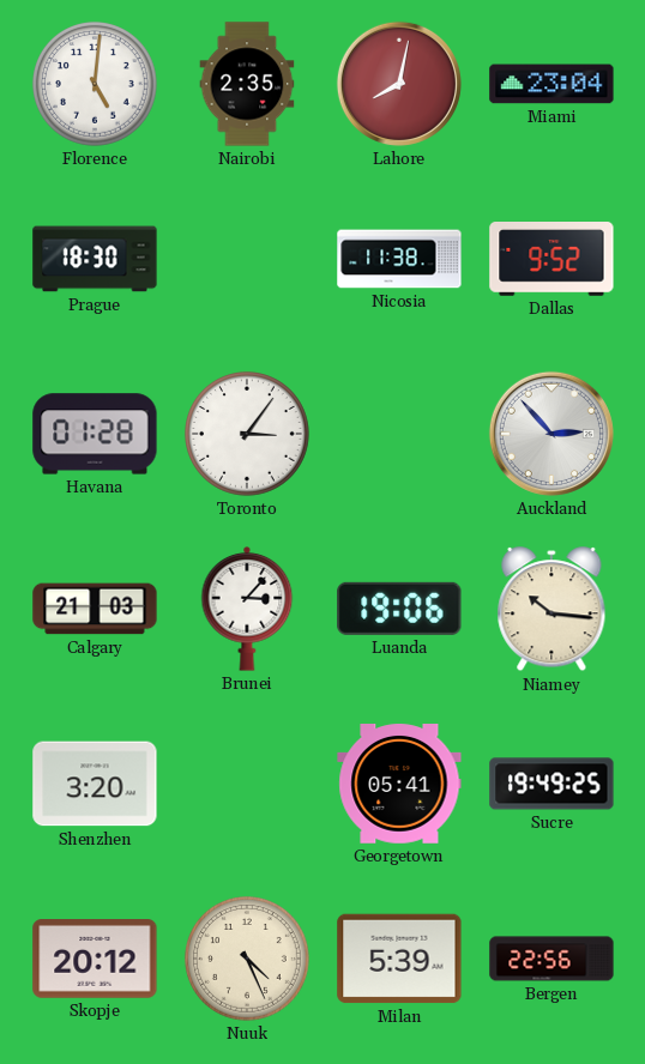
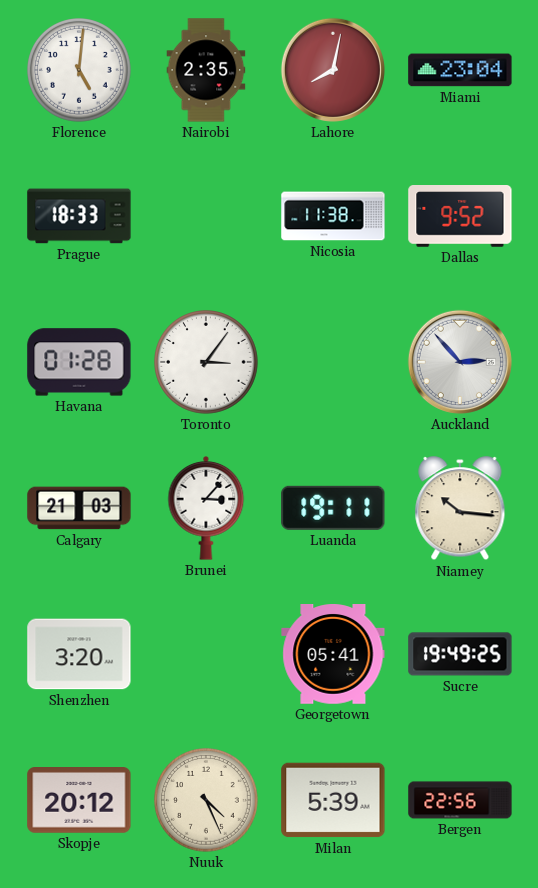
Prague: 18:30 -> 18:33 (79, 216)
Luanda: 19:06 -> 19:11 (333, 508)
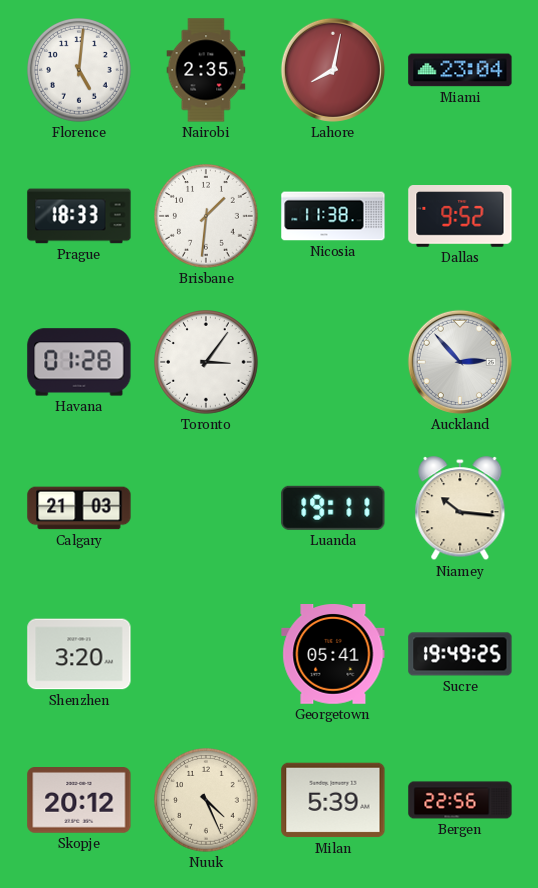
Brisbane: none -> 1:31 (207, 217)
Brunei: 3:07 -> none (206, 509)
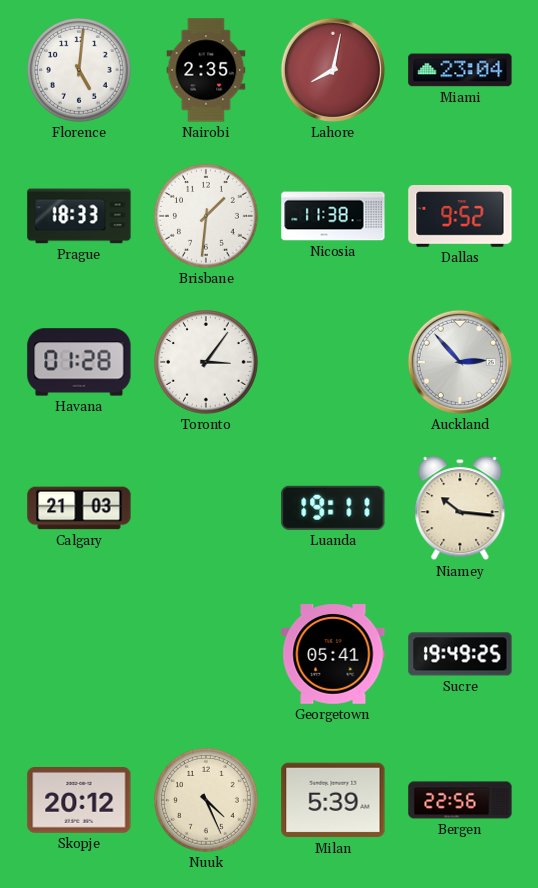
Shenzhen: 3:20 -> none (79, 654)
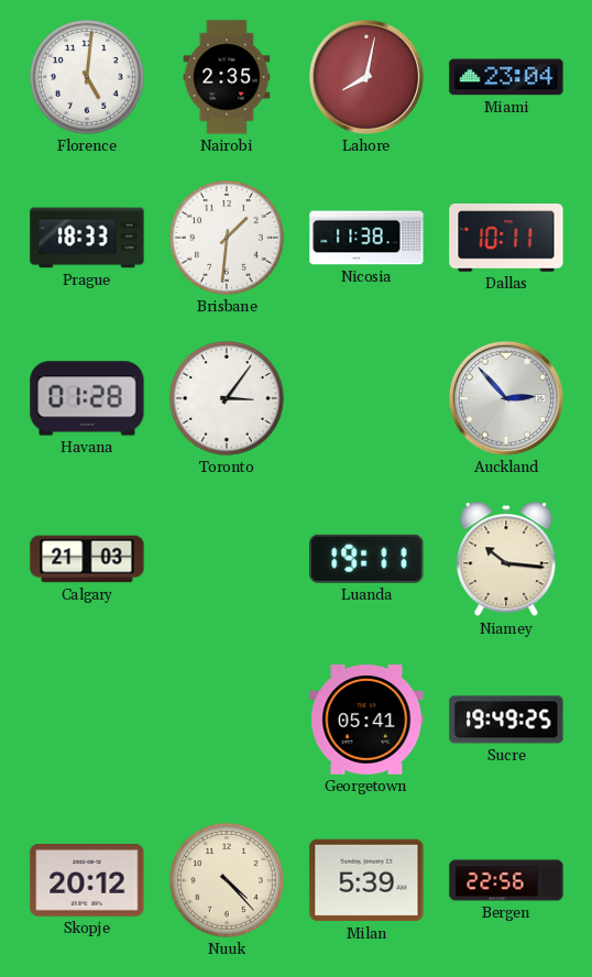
Dallas: 9:52 -> 10:11 (506, 238)
Nuuk: 4:26 -> 4:23 (228, 881)
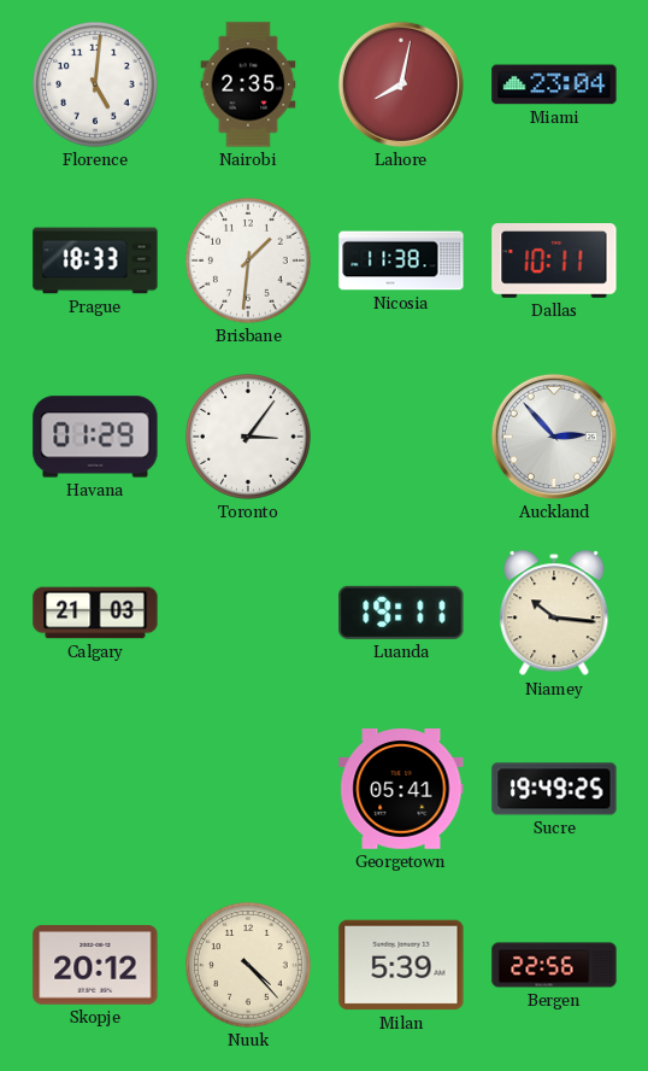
Havana: 01:28 -> 01:29 (95, 437)
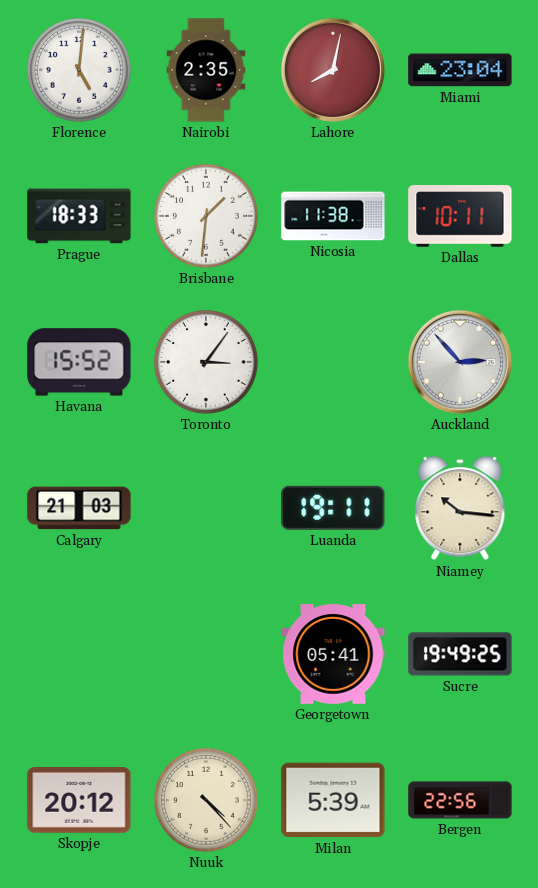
Havana: 01:29 -> 15:52 (79, 362)
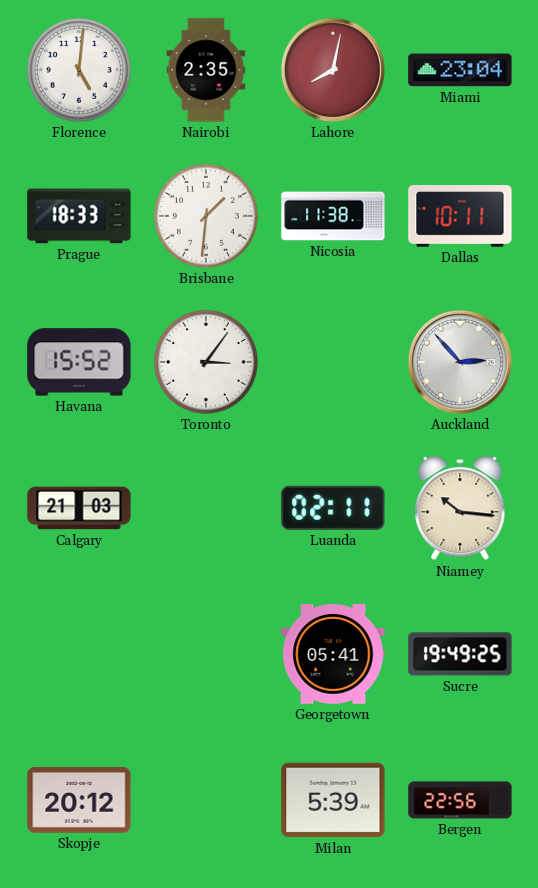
Luanda: 19:11 -> 02:11 (333, 508)
Nuuk: 4:23 -> none (207, 801)
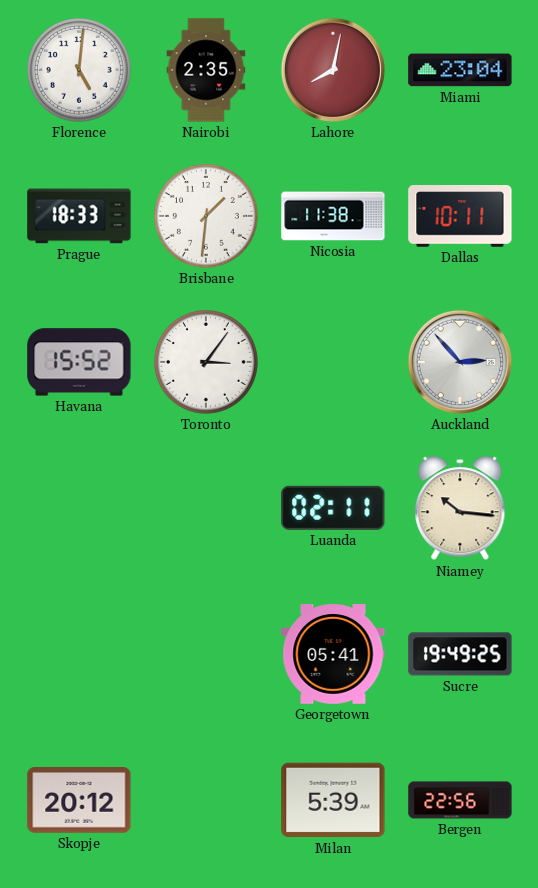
Calgary: 21:03 -> none (79, 508)
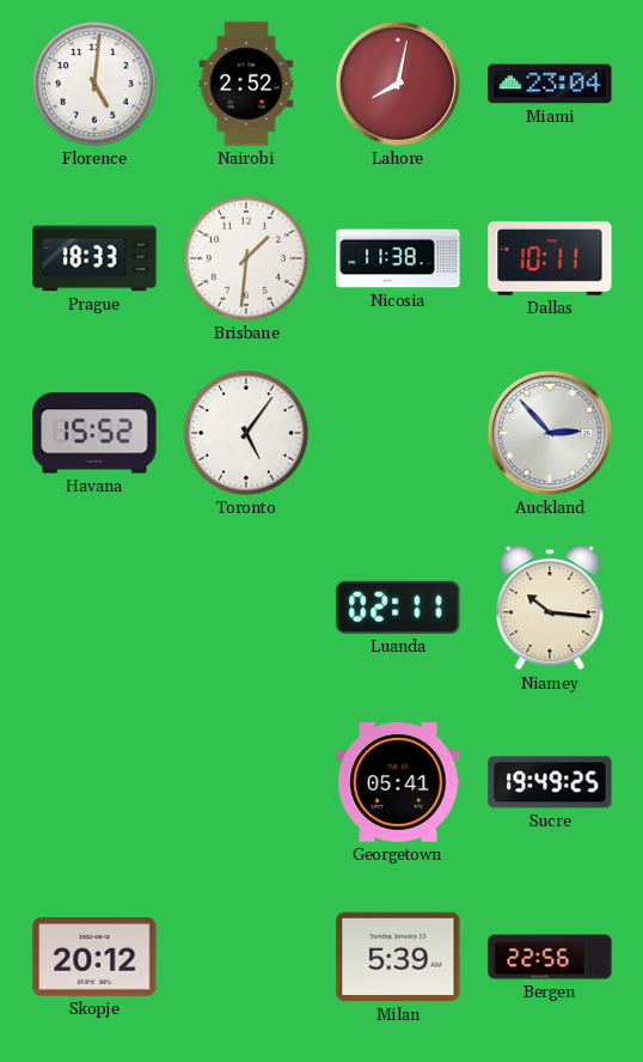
Nairobi: 2:35 -> 2:52 (246, 84)
Toronto: 3:06 -> 5:06 (247, 434)
